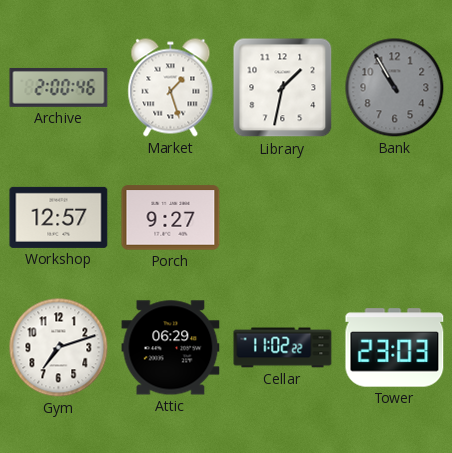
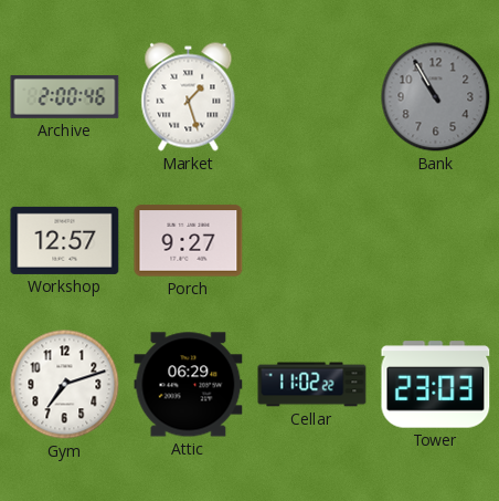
Library: 1:32 -> none (283, 88)
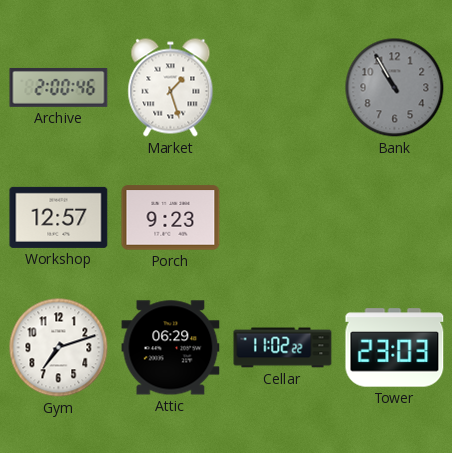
Porch: 9:27 -> 9:23 (171, 218)
